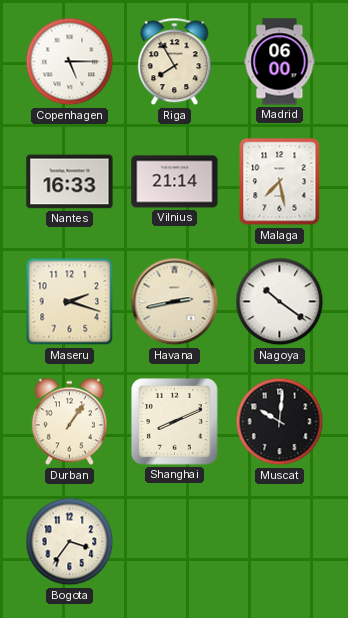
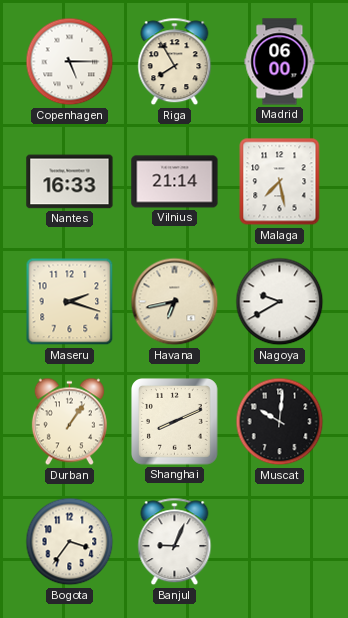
Havana: 2:43 -> 6:43 (175, 302)
Nagoya: 10:21 -> 9:40 (280, 302)
Banjul: none -> 9:04 (175, 542)
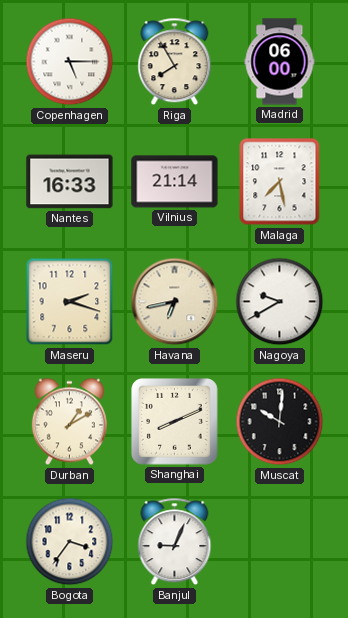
Durban: 1:06 -> 1:10 (69, 422)
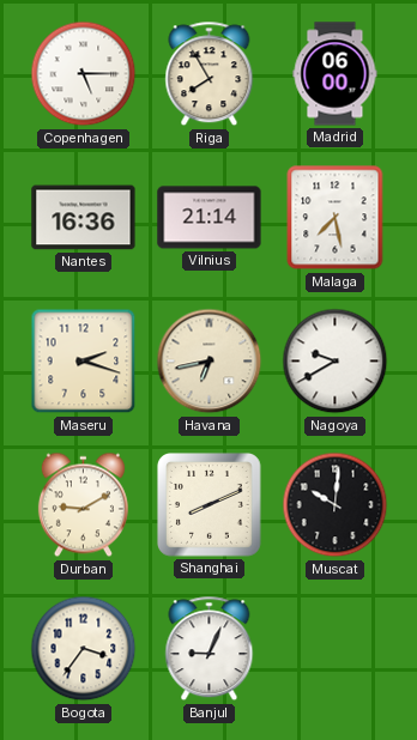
Nantes: 16:33 -> 16:36 (84, 218)
Durban: 1:10 -> 9:10 (83, 505)
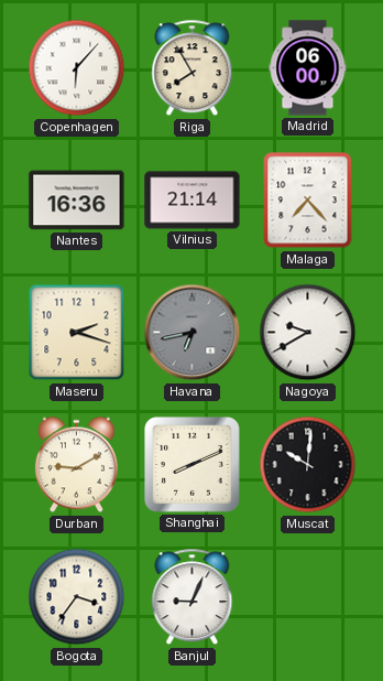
Copenhagen: 5:15 -> 6:07 (77, 68)
Malaga: 7:28 -> 7:23 (308, 201)
Havana dial: cream -> grey (193, 333)
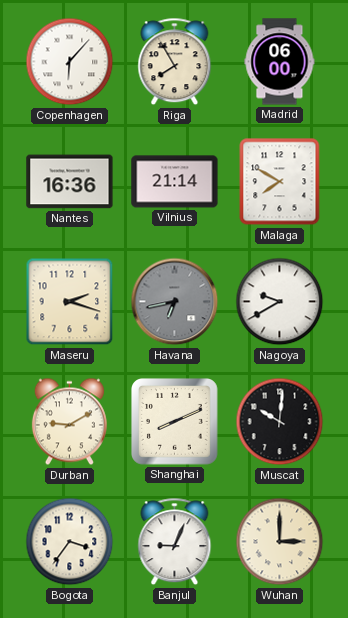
Malaga: 7:23 -> 7:50 (280, 182)
Wuhan: none -> 3:00 (280, 542)
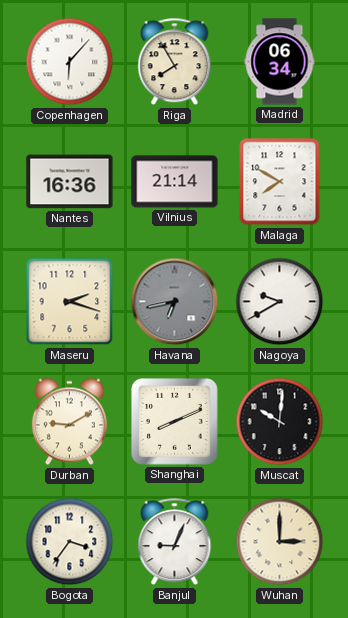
Madrid: 06:00 -> 06:34 (280, 62)
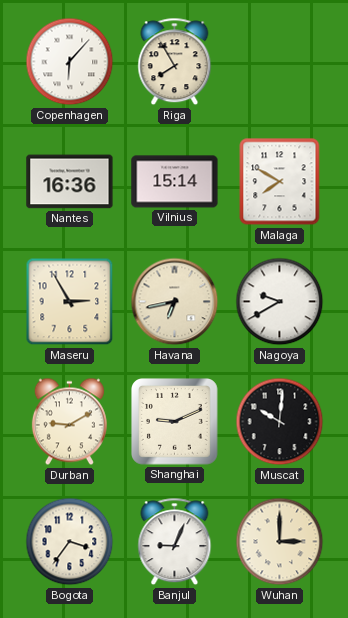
Madrid: 06:34 -> none (280, 62)
Vilnius: 21:14 -> 15:14 (175, 182)
Maseru: 2:18 -> 2:55 (70, 302)
Havana dial: grey -> cream (175, 302)
Shanghai: 8:11 -> 9:11 (175, 422)
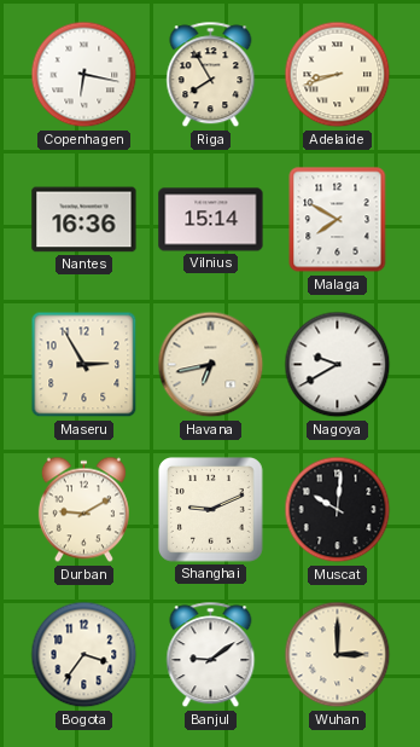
Copenhagen: 6:07 -> 6:17 (84, 75)
Adelaide: none -> 8:42 (338, 75)
Banjul: 9:04 -> 9:09 (211, 655)
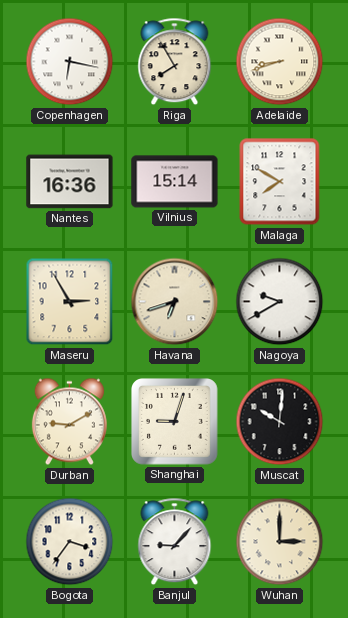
Havana: 6:43 -> 6:42 (175, 302)
Shanghai: 9:11 -> 9:03 (175, 422)
Banjul: 9:09 -> 9:07 (175, 542)
